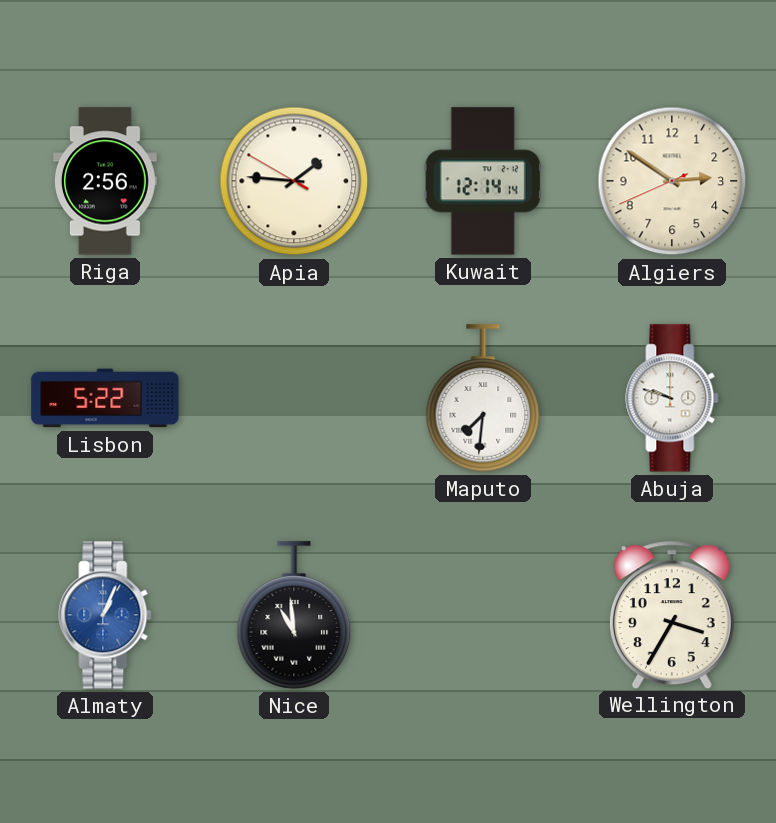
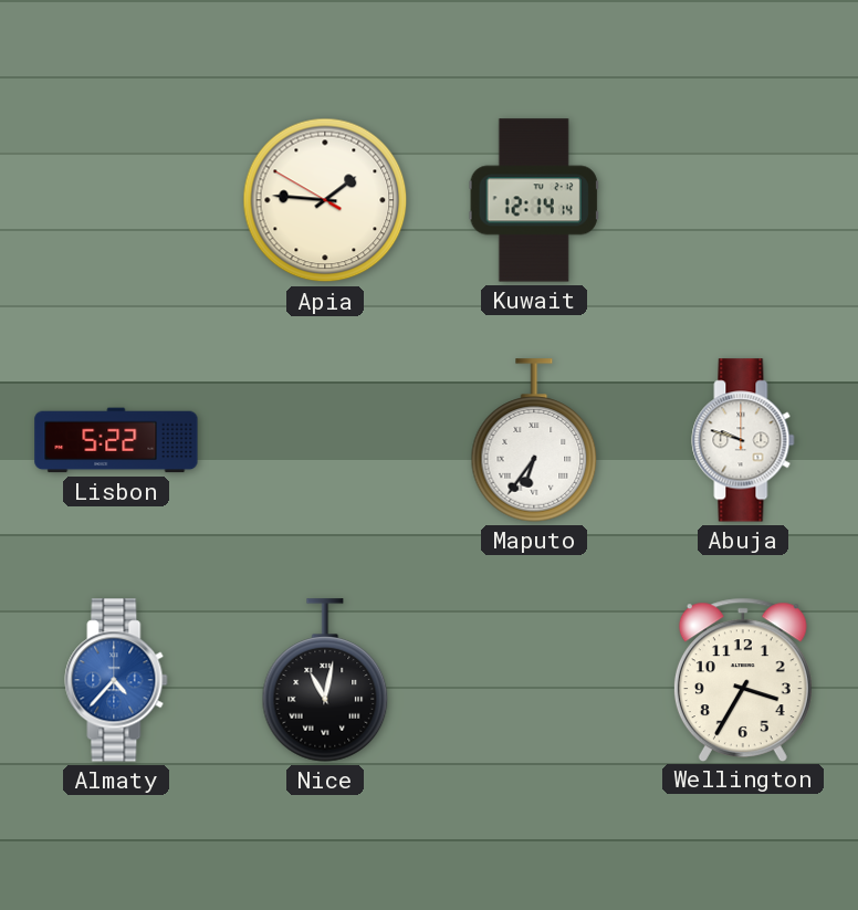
Riga: 2:56 -> none (106, 181)
Algiers: 2:50 -> none (672, 181)
Maputo: 7:31 -> 6:36 (534, 440)
Almaty: 1:04 -> 4:37 (116, 680)
Nice: 10:59 -> 11:02 (325, 680)
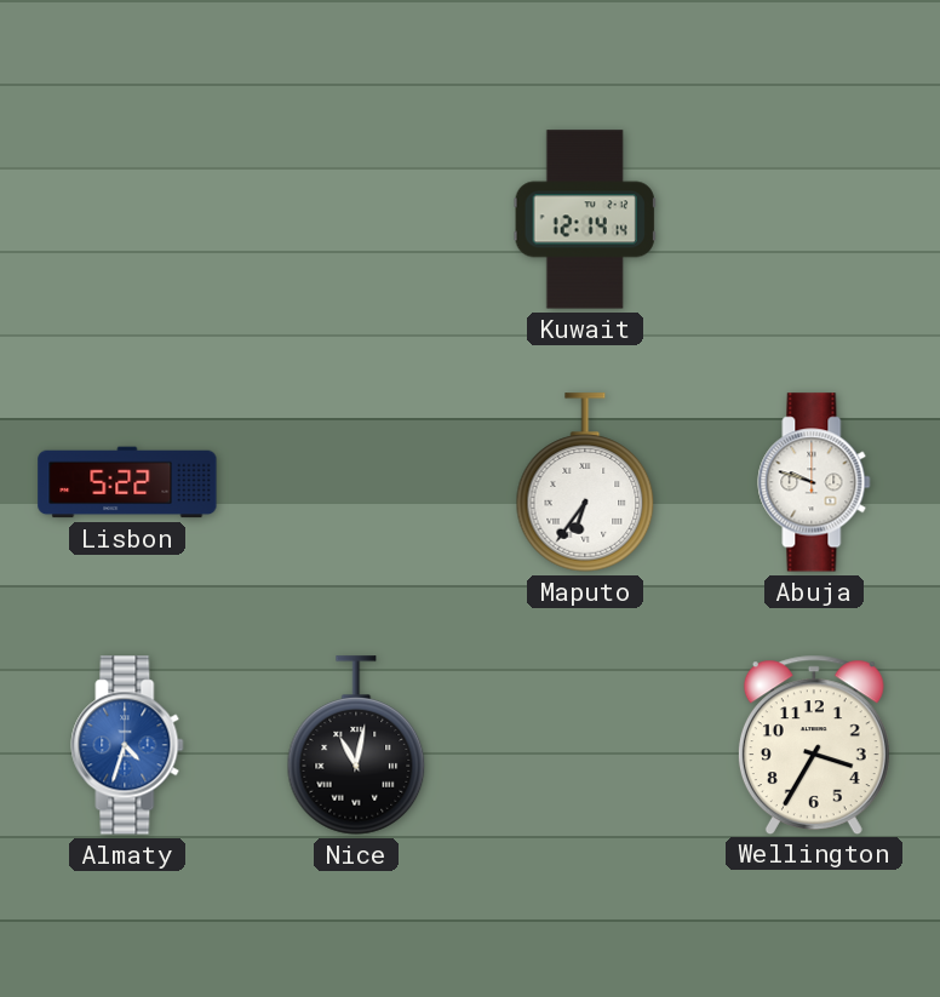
Apia: 1:45 -> none (325, 200)
Almaty: 4:37 -> 4:33 (127, 745)
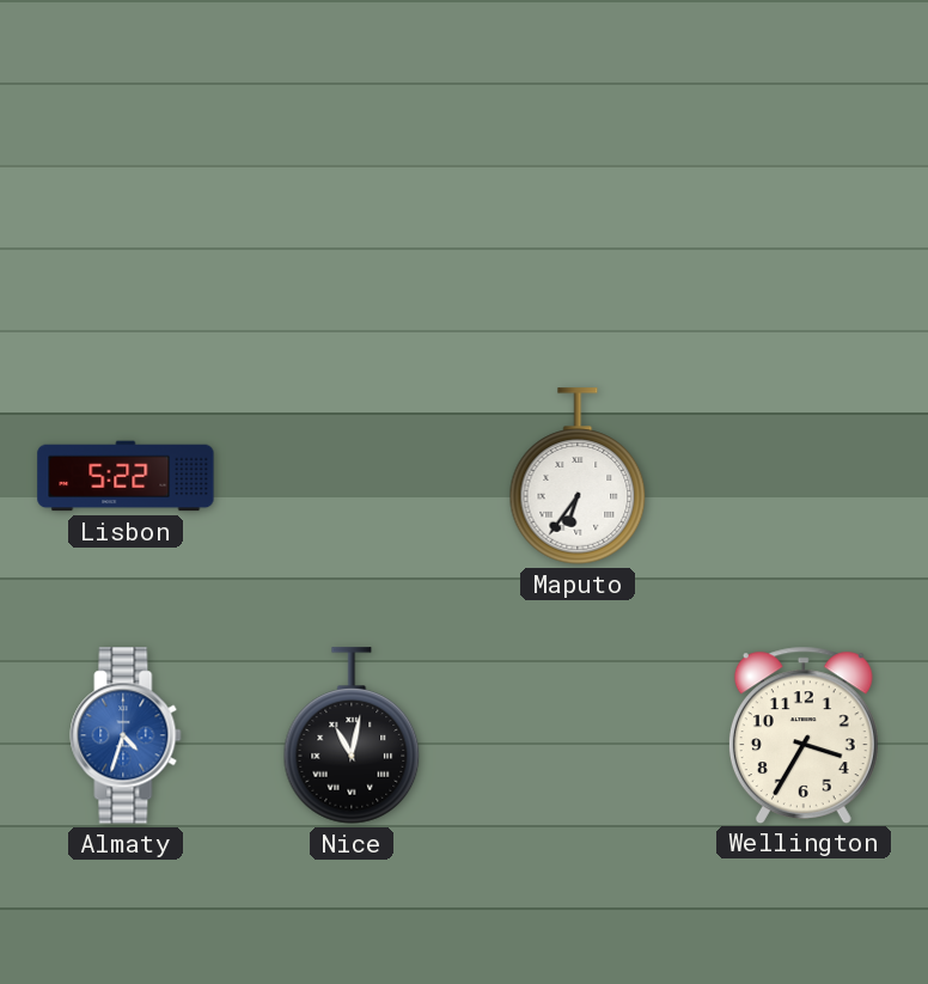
Kuwait: 12:14 -> none (585, 219)
Abuja: 9:48 -> none (814, 482)
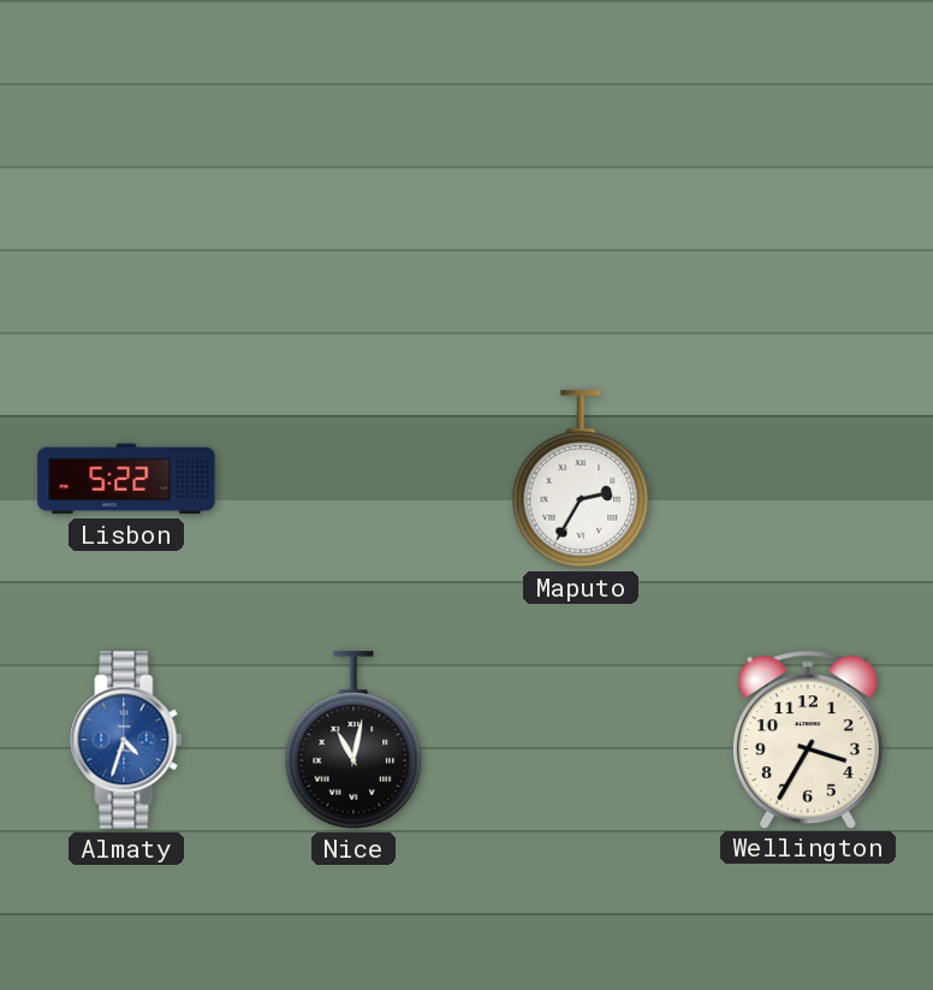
Maputo: 6:36 -> 2:35 (581, 479)
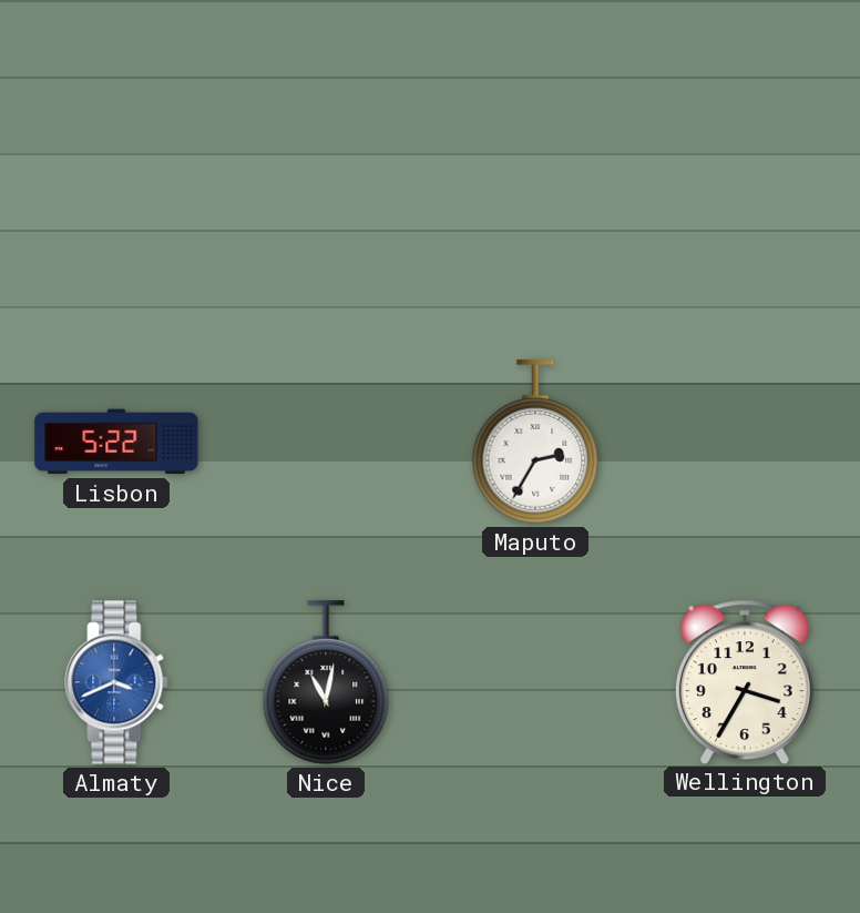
Almaty: 4:33 -> 3:41 (116, 682)
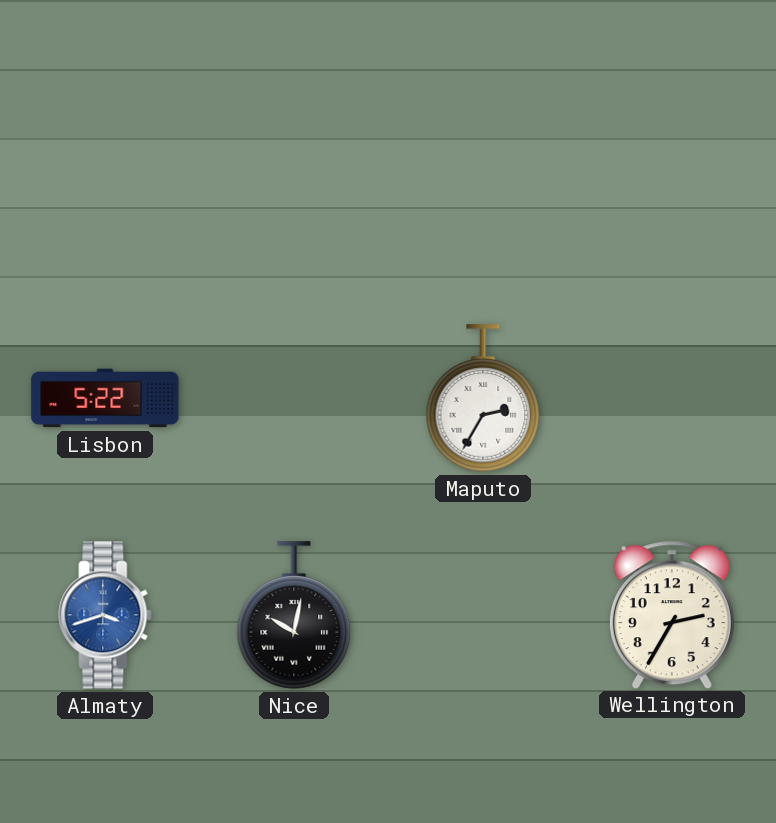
Almaty: 3:41 -> 3:42 (105, 615)
Nice: 11:02 -> 10:02 (294, 615)
Wellington: 3:35 -> 2:35 (672, 614)
